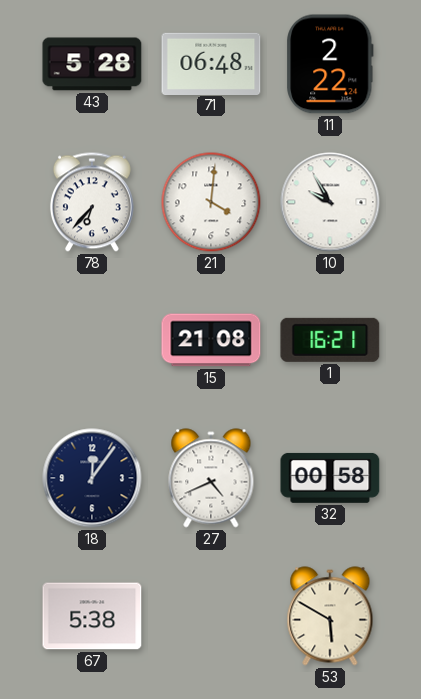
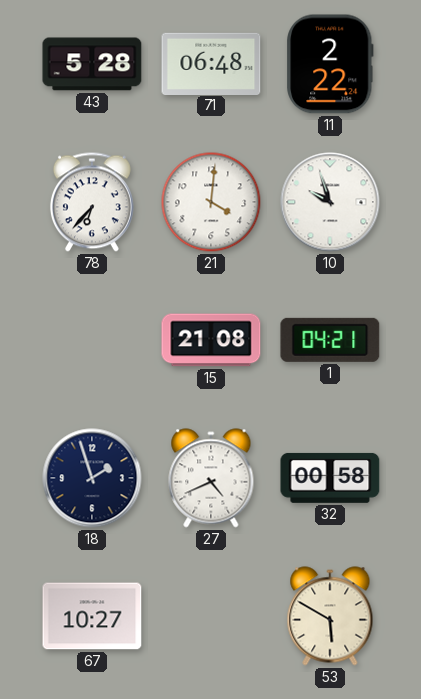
10: 9:55 -> 9:57 (330, 202)
1: 16:21 -> 04:21 (330, 340)
18: 12:06 -> 1:57 (92, 478)
67: 5:38 -> 10:27 (92, 616)
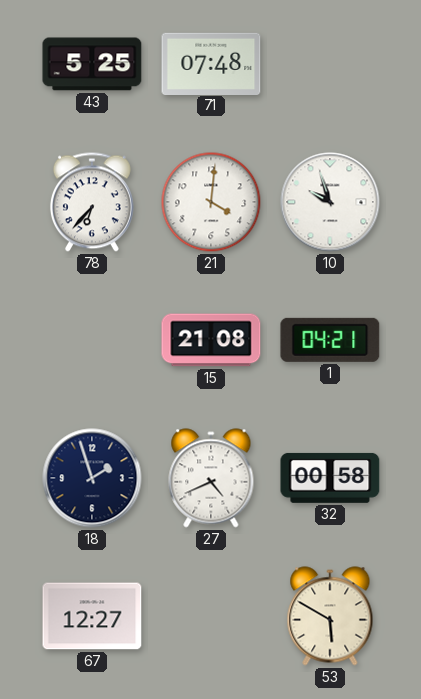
43: 5:28 -> 5:25 (92, 64)
71: 06:48 -> 07:48 (211, 63)
11: 2:22 -> none (330, 64)
67: 10:27 -> 12:27 (92, 616)
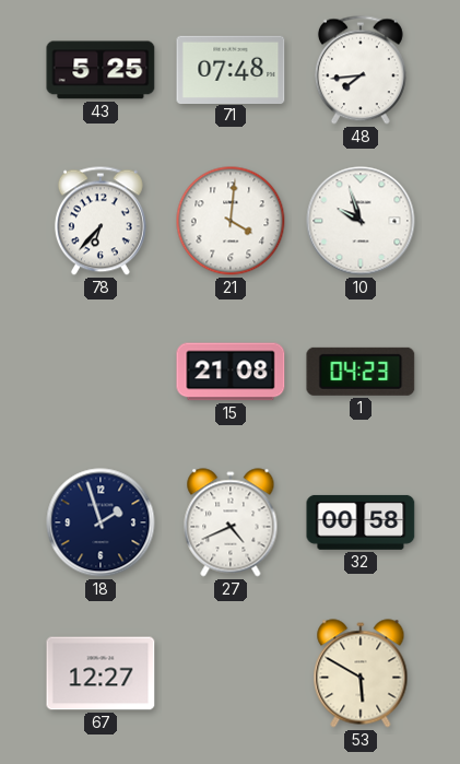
48: none -> 7:44 (361, 70)
1: 04:21 -> 04:23 (361, 372)
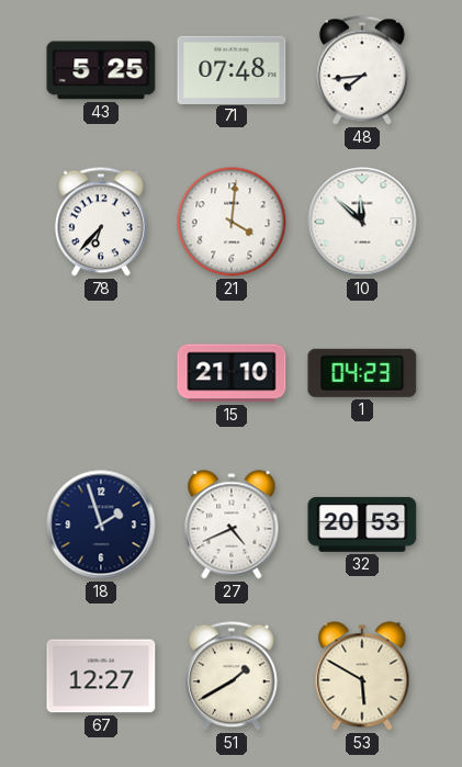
10: 9:57 -> 11:52 (362, 222)
15: 21:08 -> 21:10 (232, 373)
32: 00:58 -> 20:53 (362, 525)
51: none -> 1:40 (232, 676)
